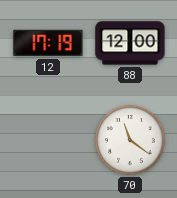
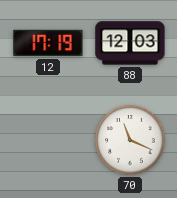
88: 12:00 -> 12:03 (130, 43)
70: 11:21 -> 11:19 (130, 140)
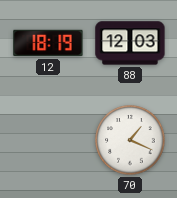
12: 17:19 -> 18:19 (48, 43)
70: 11:19 -> 1:19 (130, 140)
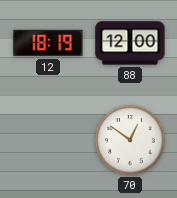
88: 12:03 -> 12:00 (130, 43)
70: 1:19 -> 12:51 (130, 140)
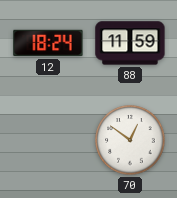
12: 18:19 -> 18:24 (48, 43)
88: 12:00 -> 11:59 (130, 43)
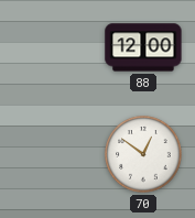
12: 18:24 -> none (48, 43)
88: 11:59 -> 12:00 (143, 47)
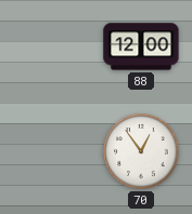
70: 12:51 -> 12:54 (141, 151)
